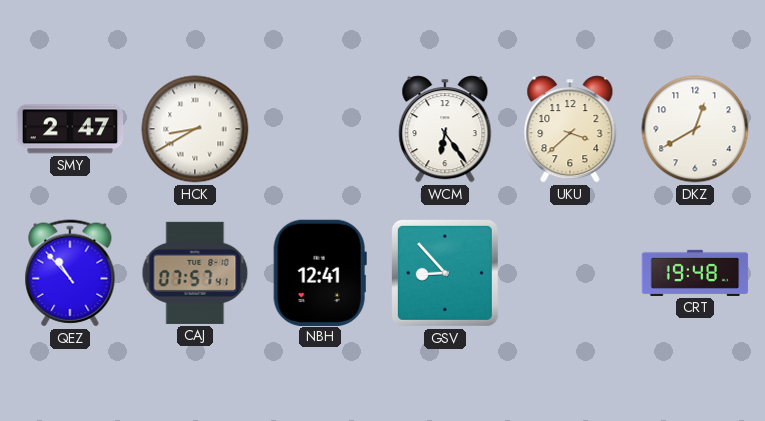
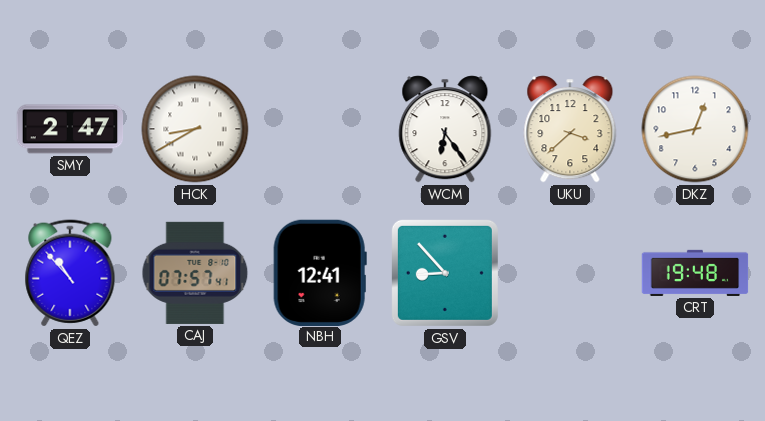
DKZ: 12:40 -> 12:43 (695, 129)
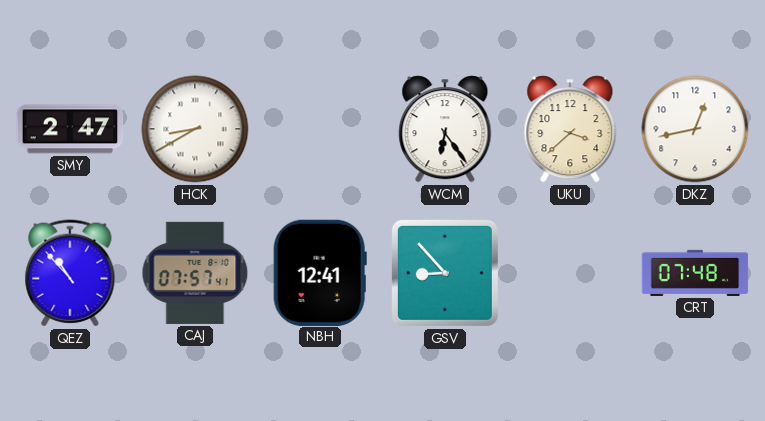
CRT: 19:48 -> 07:48 (695, 273)
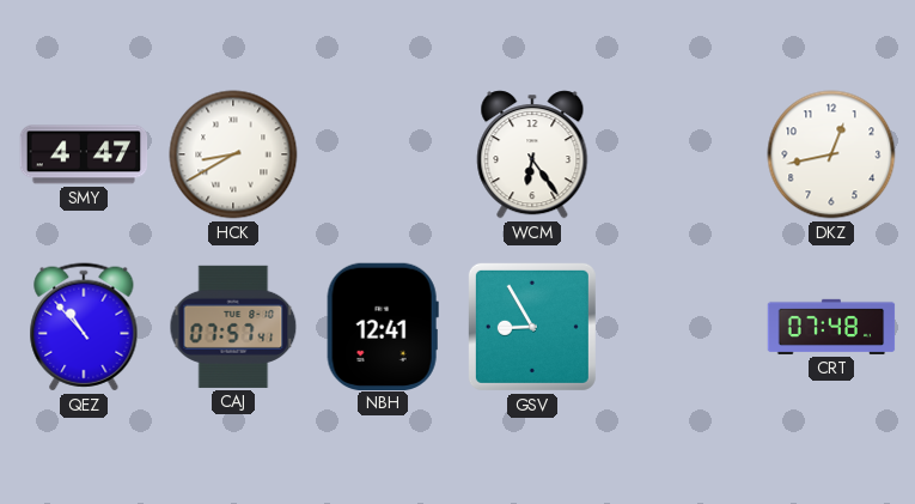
SMY: 2:47 -> 4:47 (84, 154)
UKU: 3:38 -> none (570, 129)
GSV: 8:53 -> 8:55 (532, 327)
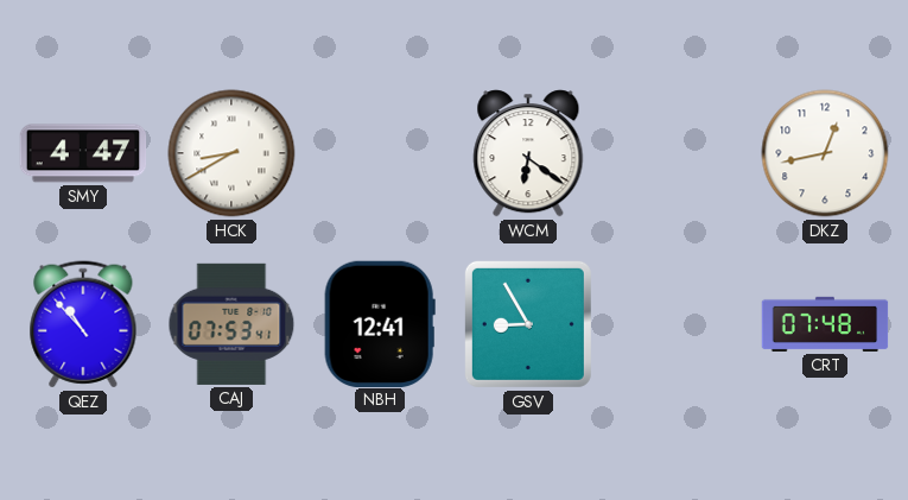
WCM: 6:24 -> 6:21 (528, 153)
CAJ: 07:57 -> 07:53 (231, 324)
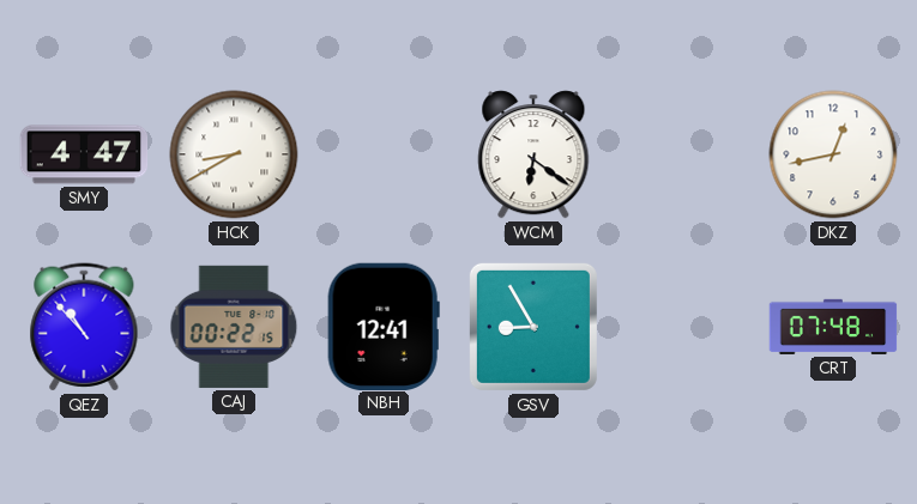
CAJ: 07:53 -> 00:22 (234, 327)
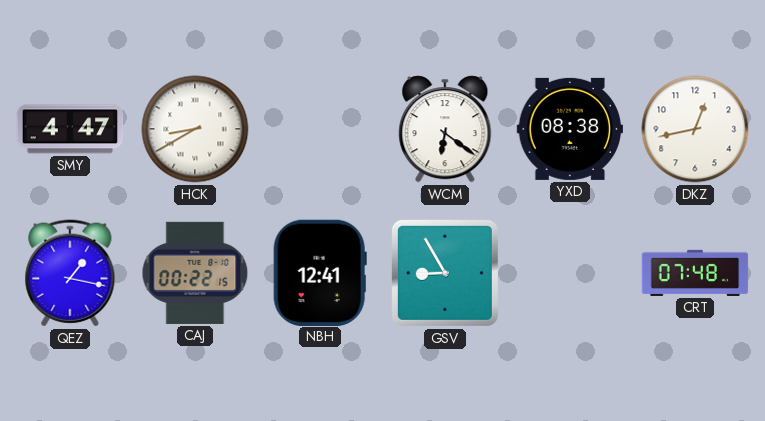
YXD: none -> 08:38 (569, 129)
QEZ: 10:53 -> 1:17 (70, 273)
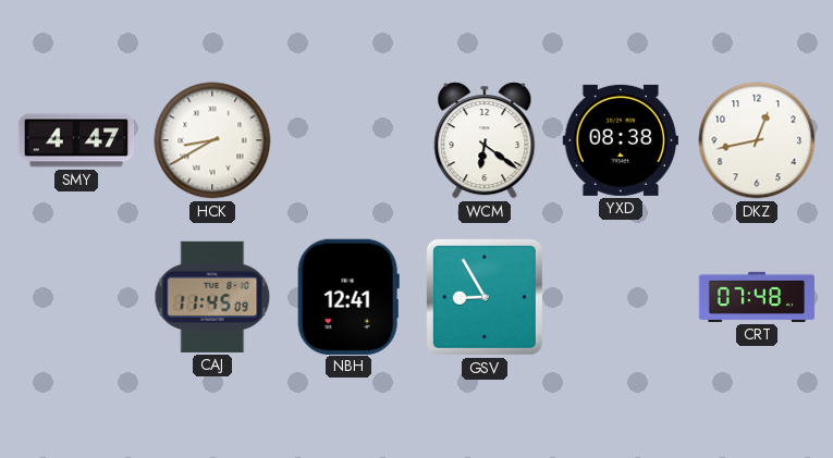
QEZ: 1:17 -> none (70, 273)
CAJ: 00:22 -> 11:45 (212, 297)
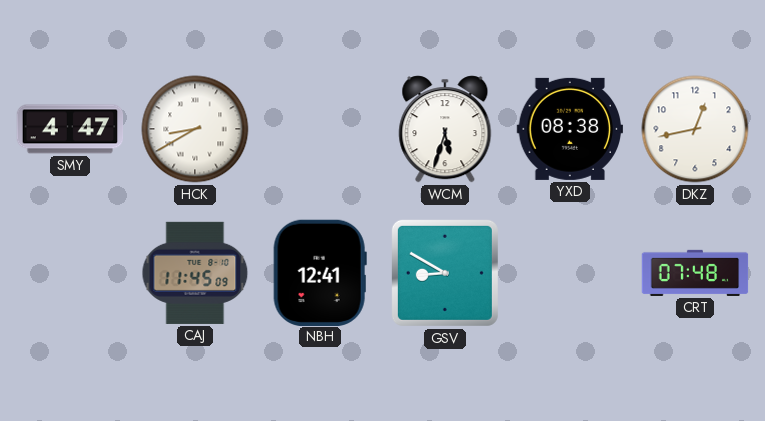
WCM: 6:21 -> 5:33 (445, 129)
GSV: 8:55 -> 8:50 (445, 273)
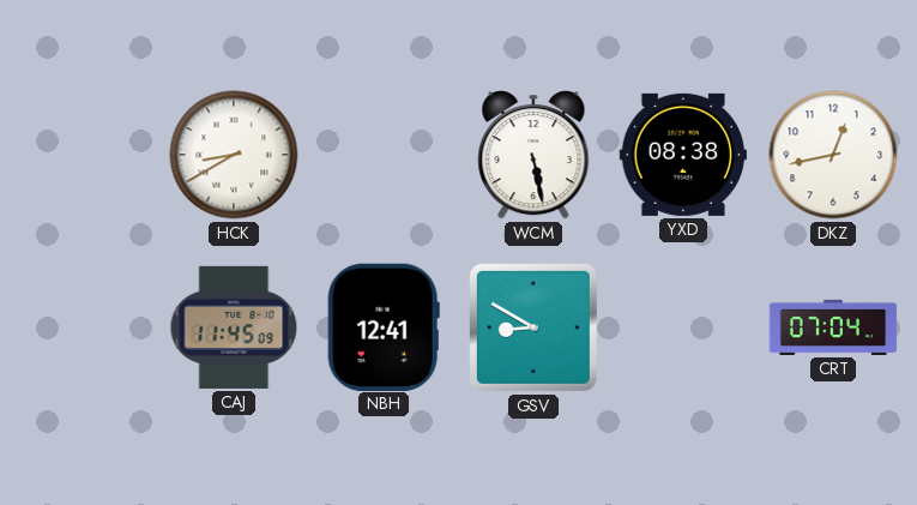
SMY: 4:47 -> none (70, 129)
WCM: 5:33 -> 5:28 (533, 155)
CRT: 07:48 -> 07:04 (833, 327)
